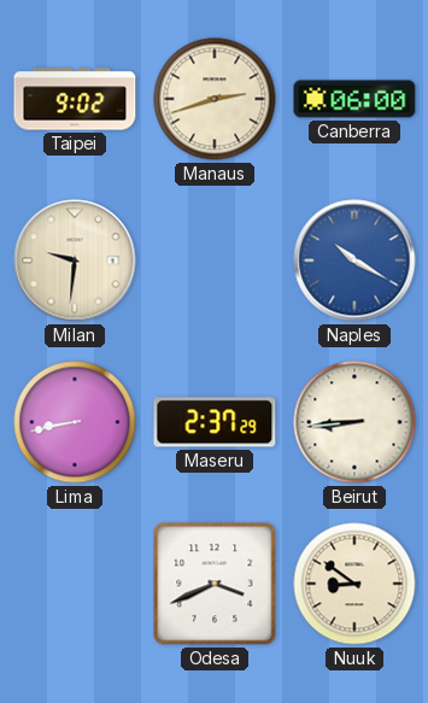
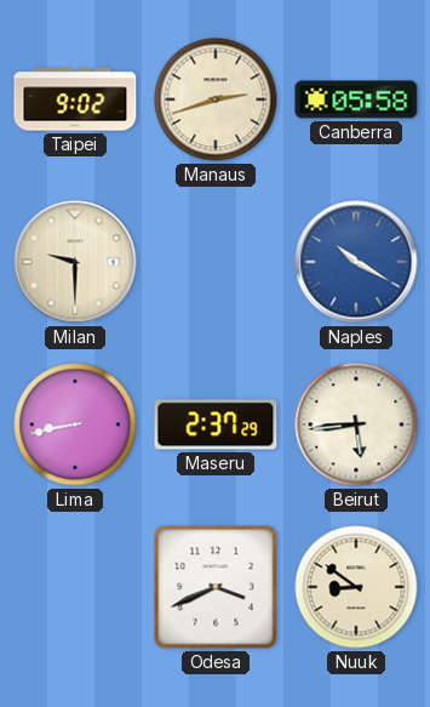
Canberra: 06:00 -> 05:58 (356, 99)
Milan: 9:31 -> 9:30 (75, 262)
Beirut: 8:44 -> 5:44 (356, 424)
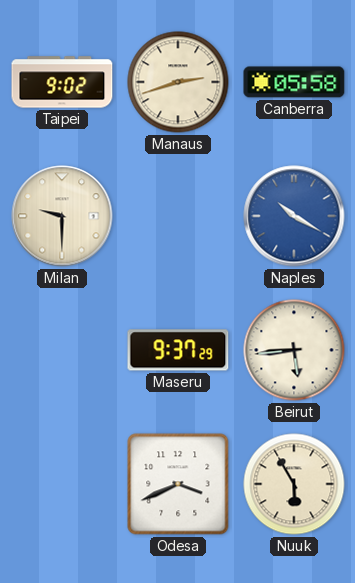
Lima: 8:43 -> none (75, 424)
Maseru: 2:37 -> 9:37 (178, 350)
Nuuk: 8:51 -> 5:55 (294, 484)
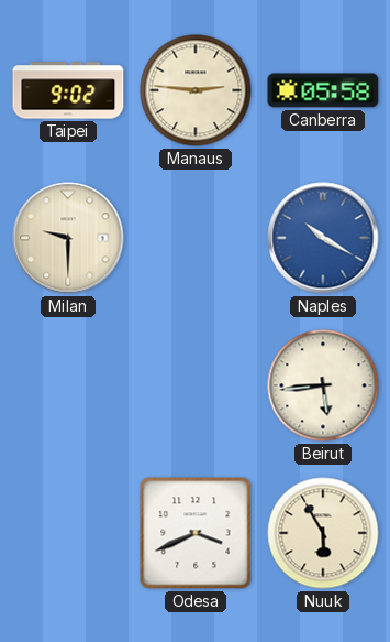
Manaus: 2:42 -> 2:46 (196, 90)
Maseru: 9:37 -> none (178, 350)
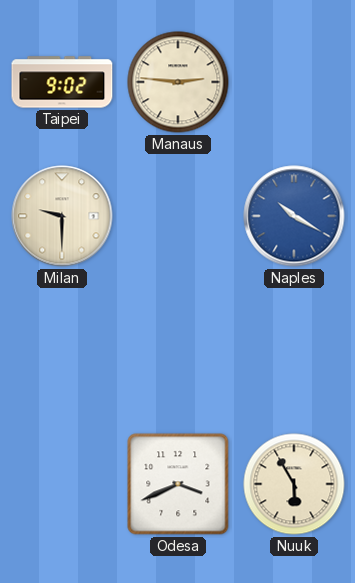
Canberra: 05:58 -> none (323, 90)
Beirut: 5:44 -> none (323, 385)
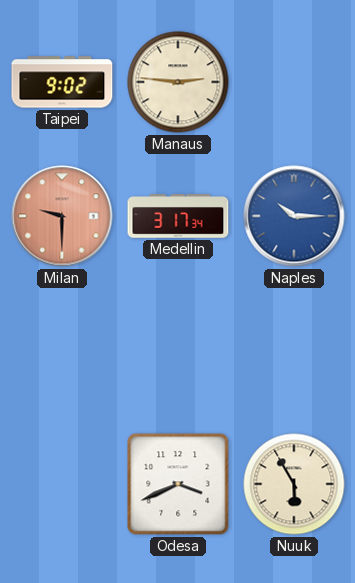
Milan dial: cream -> salmon (62, 216)
Medellin: none -> 3:17 (178, 216)
Naples: 10:20 -> 10:15 (294, 216)
